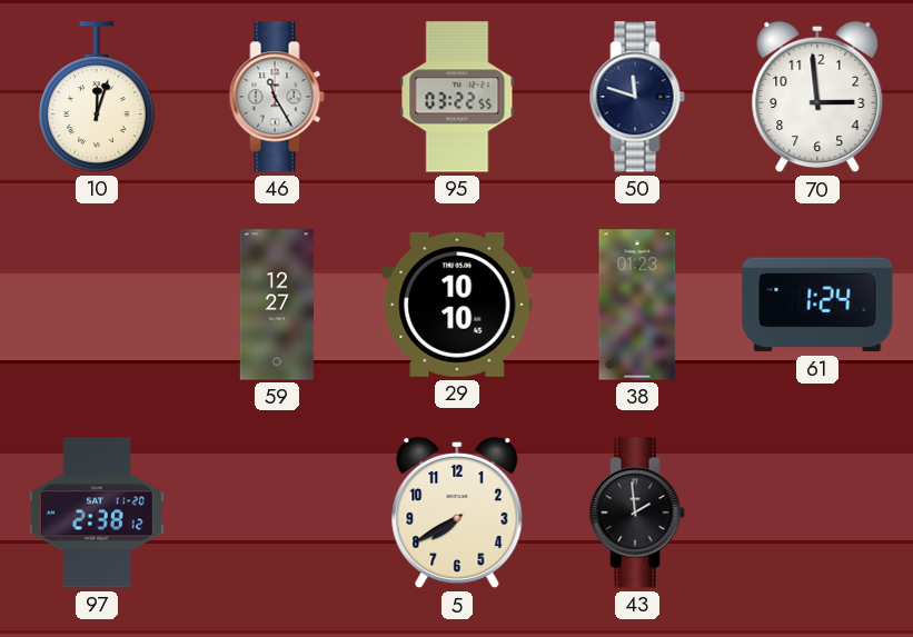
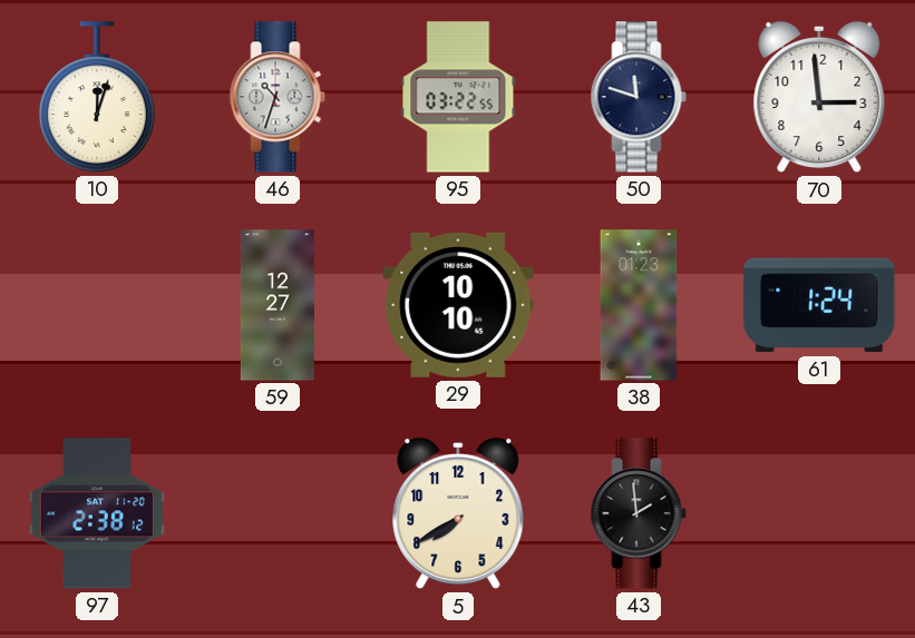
46: 11:25 -> 10:33 (278, 97)
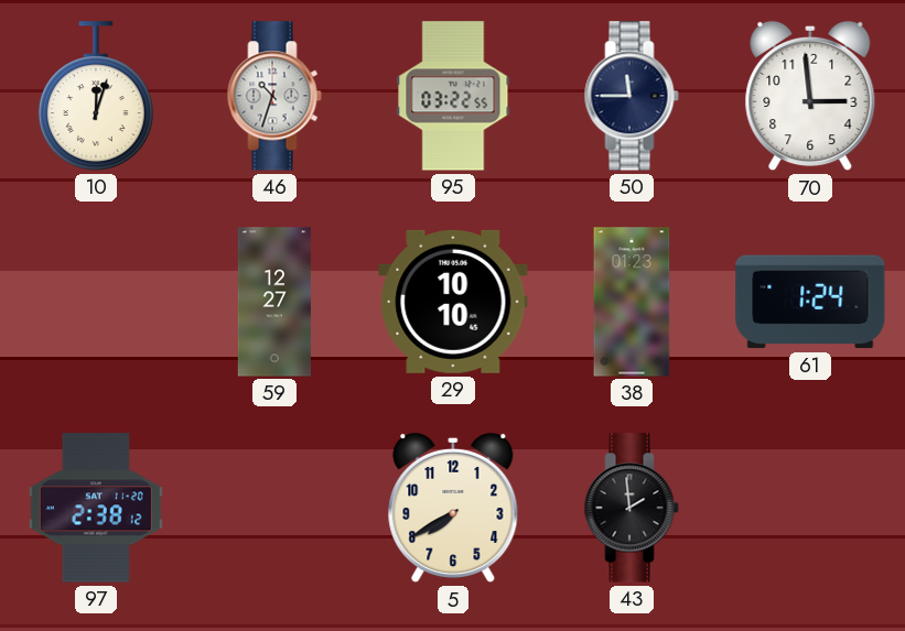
50: 11:48 -> 11:45 (632, 96)
